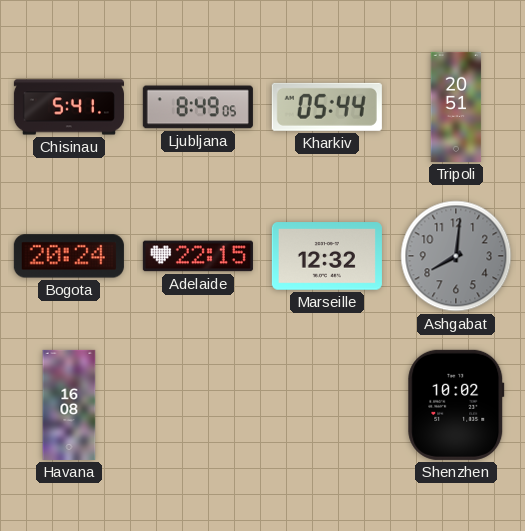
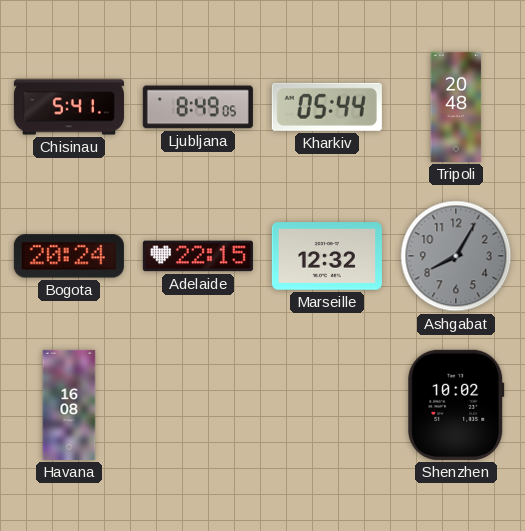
Tripoli: 20:51 -> 20:48 (456, 107)
Ashgabat: 8:01 -> 8:05 (456, 256)
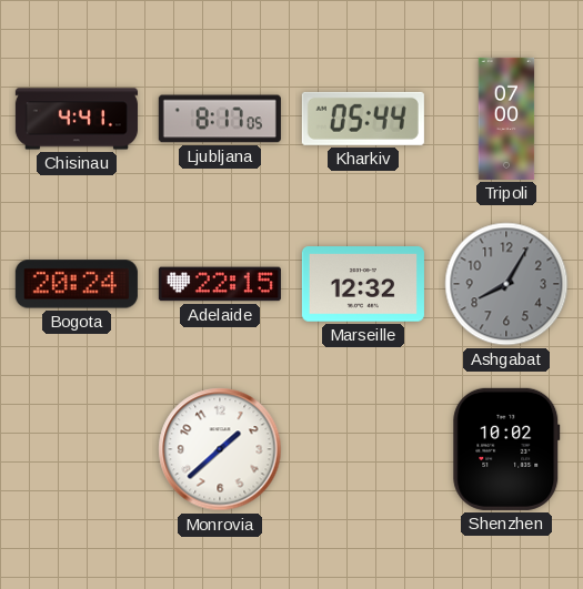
Chisinau: 5:41 -> 4:41 (77, 119)
Ljubljana: 8:49 -> 8:17 (220, 119)
Tripoli: 20:48 -> 07:00 (506, 119)
Havana: 16:08 -> none (69, 405)
Monrovia: none -> 1:38 (220, 449)
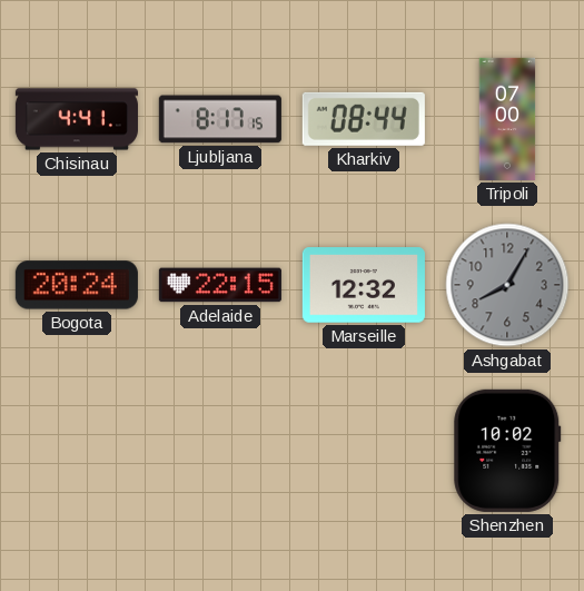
Ljubljana: 8:17:05 -> 8:17:15 (220, 119)
Kharkiv: 05:44 -> 08:44 (364, 119)
Monrovia: 1:38 -> none (220, 449)
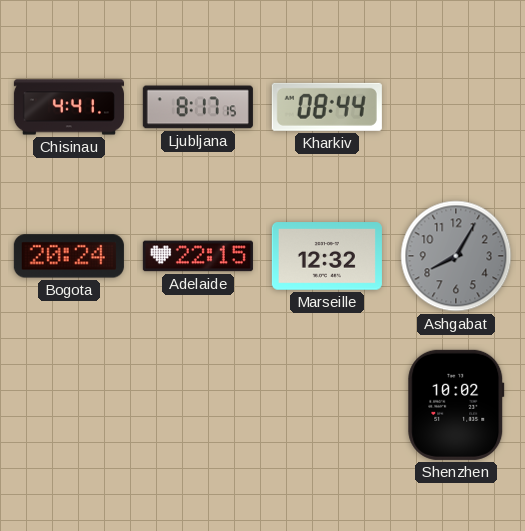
Tripoli: 07:00 -> none (507, 119)
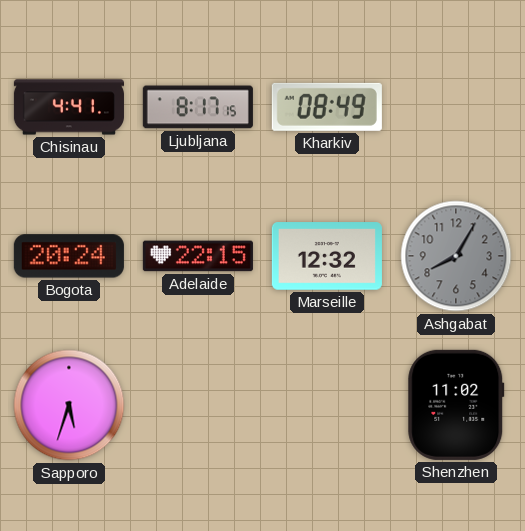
Kharkiv: 08:44 -> 08:49 (327, 107)
Sapporo: none -> 5:33 (69, 405)
Shenzhen: 10:02 -> 11:02 (456, 405)
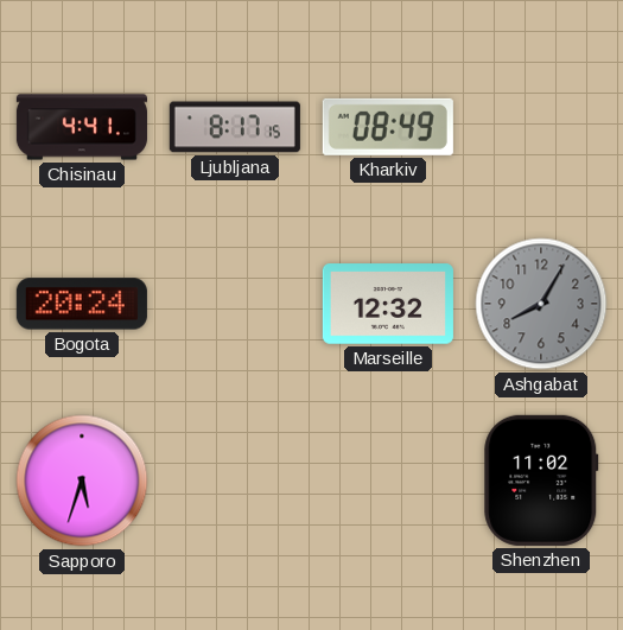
Adelaide: 22:15 -> none (198, 256)
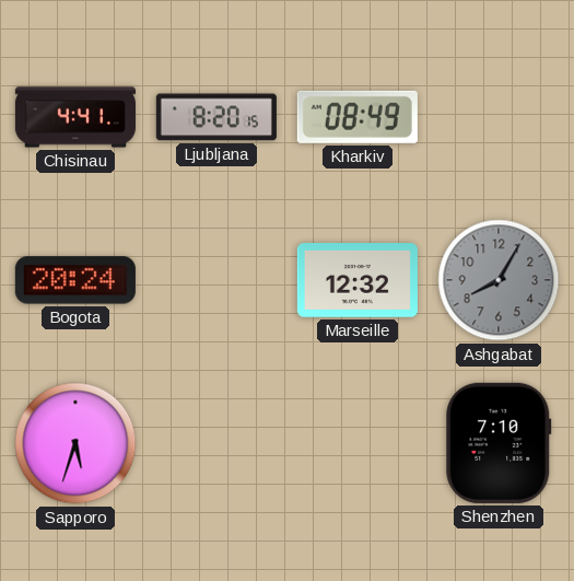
Ljubljana: 8:17 -> 8:20 (216, 117)
Shenzhen: 11:02 -> 7:10 (499, 443)
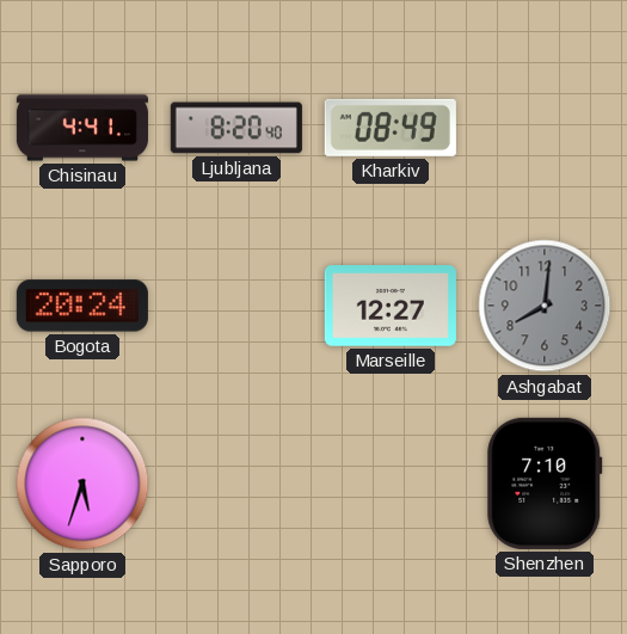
Ljubljana: 8:20:15 -> 8:20:40 (236, 128)
Marseille: 12:32 -> 12:27 (391, 306)
Ashgabat: 8:05 -> 8:01 (545, 306)
